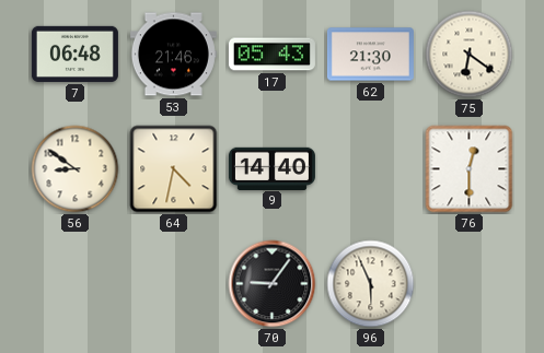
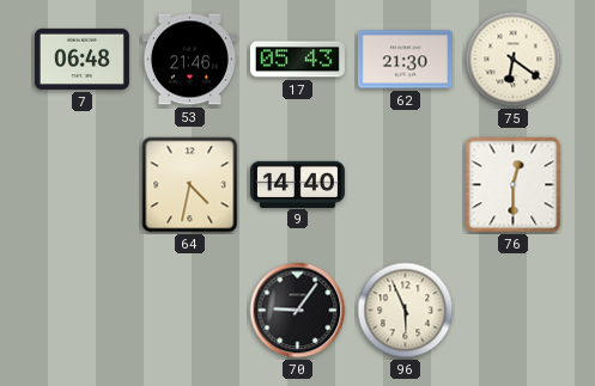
56: 8:51 -> none (76, 169)
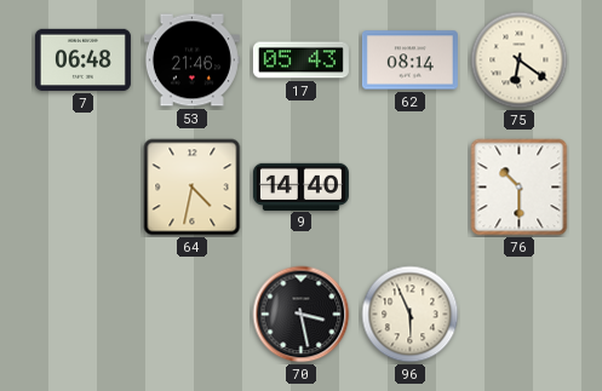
62: 21:30 -> 08:14 (409, 61)
76: 12:30 -> 10:30 (520, 188)
70: 9:06 -> 3:28 (302, 315)
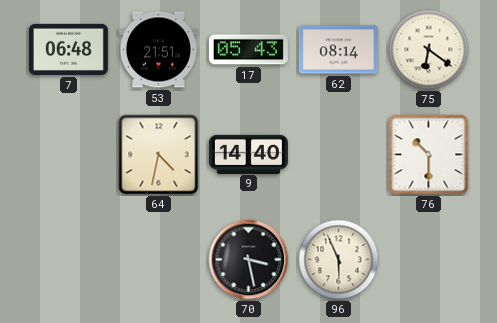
53: 21:46 -> 21:51 (158, 50)
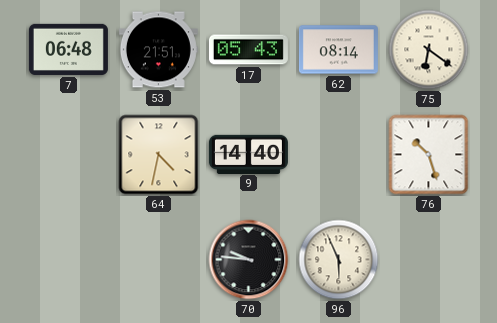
76: 10:30 -> 10:27 (429, 155)
70: 3:28 -> 9:46 (249, 260)
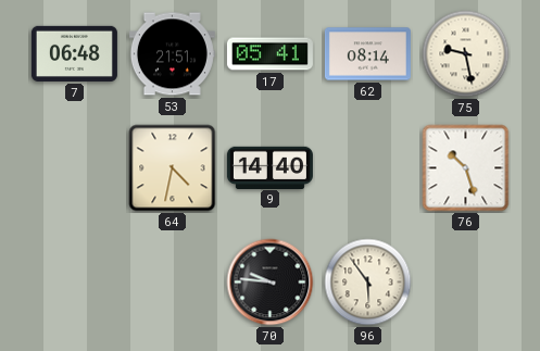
17: 05:43 -> 05:41 (269, 54)
75: 6:21 -> 9:28 (466, 54)
96: 5:56 -> 5:54 (368, 283)
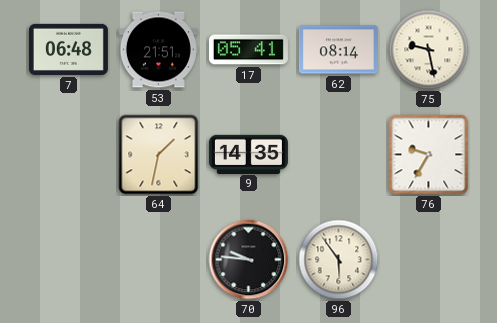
64: 4:32 -> 1:32 (159, 155)
9: 14:40 -> 14:35 (248, 154)
76: 10:27 -> 9:35 (429, 155)
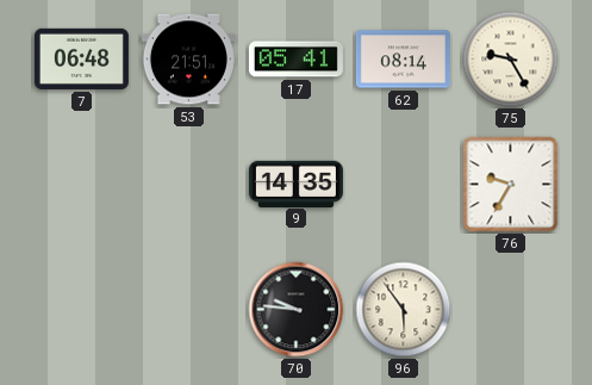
75: 9:28 -> 9:25 (511, 60)
64: 1:32 -> none (159, 155)
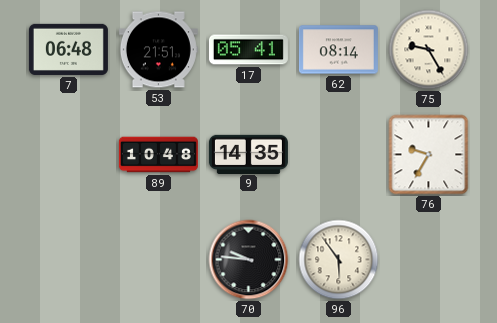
89: none -> 10:48 (158, 155)
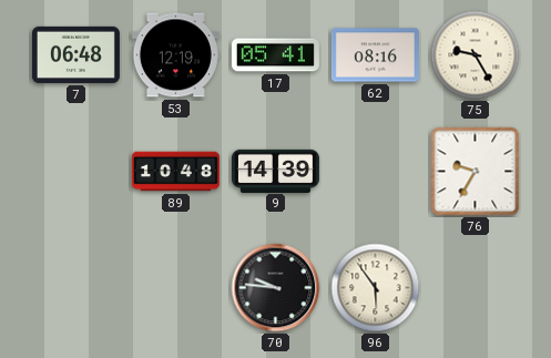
53: 21:51 -> 12:19 (175, 55)
62: 08:14 -> 08:16 (375, 55)
9: 14:35 -> 14:39 (275, 171)
